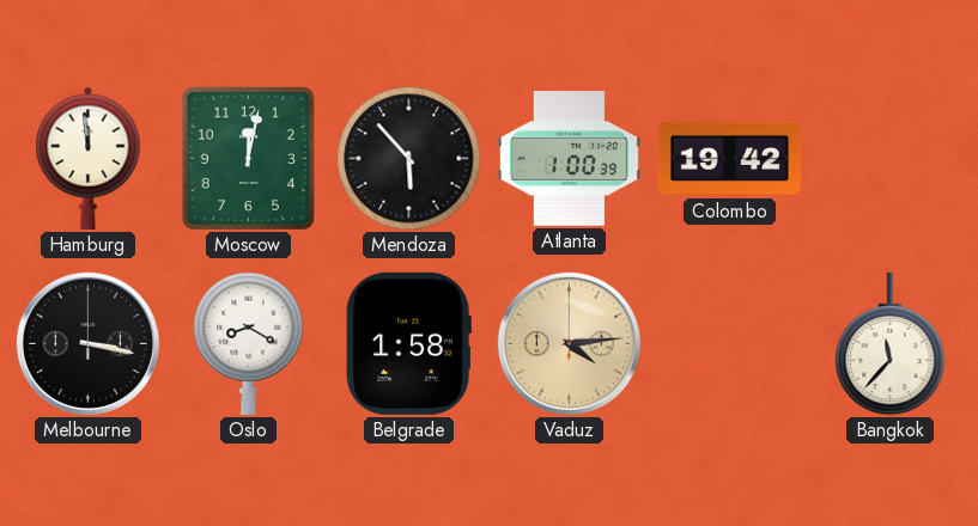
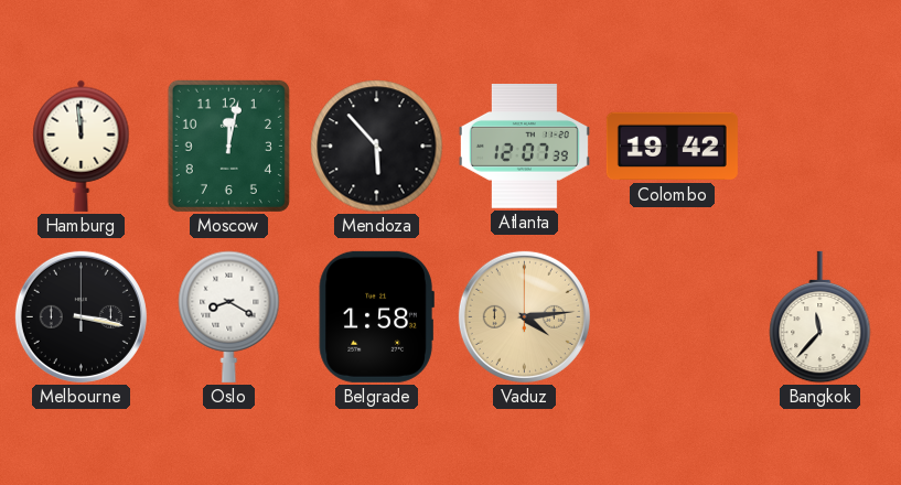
Atlanta: 1:00 -> 12:07 (524, 147)
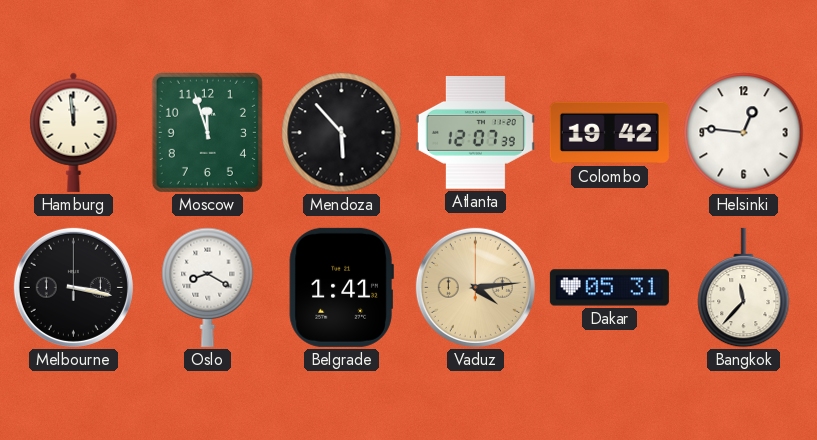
Moscow: 12:02 -> 11:57 (207, 132)
Helsinki: none -> 12:46 (744, 133)
Belgrade: 1:58 -> 1:41 (341, 287)
Dakar: none -> 05:31 (609, 288)
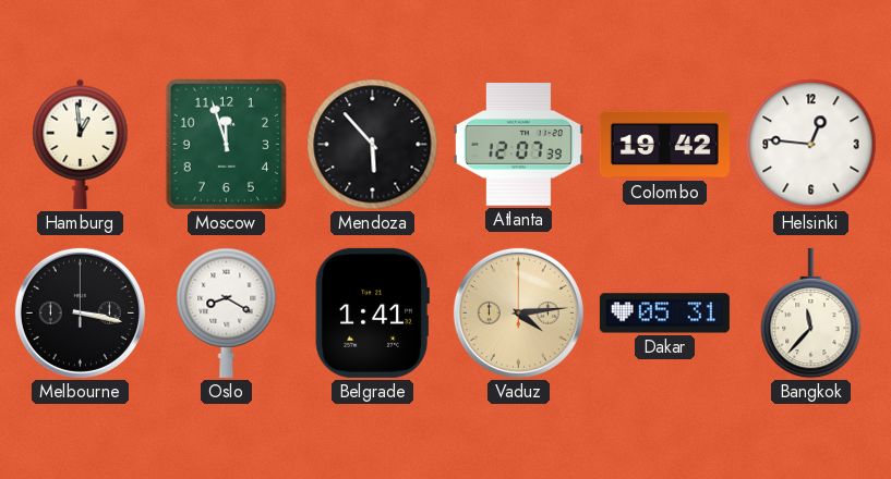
Hamburg: 11:59 -> 12:59 (81, 144)
